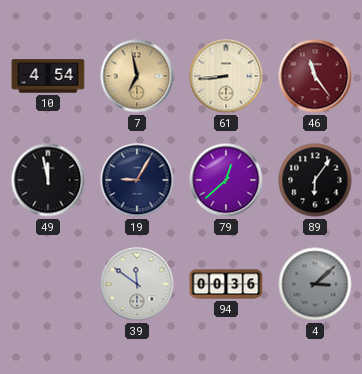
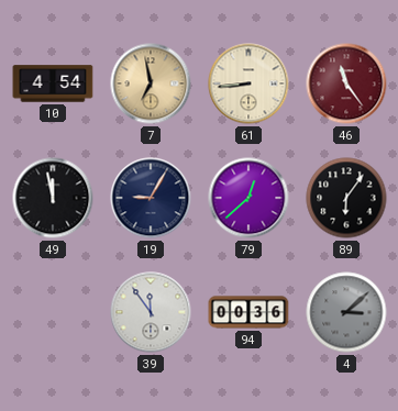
39: 11:51 -> 11:54 (151, 312)
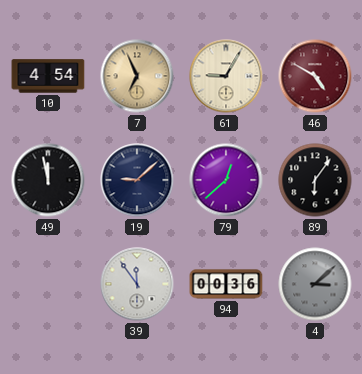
7: 6:58 -> 6:56 (137, 76)
61: 8:44 -> 9:05 (226, 76)
46: 11:24 -> 4:50 (315, 76)
19: 9:05 -> 9:08 (137, 180)
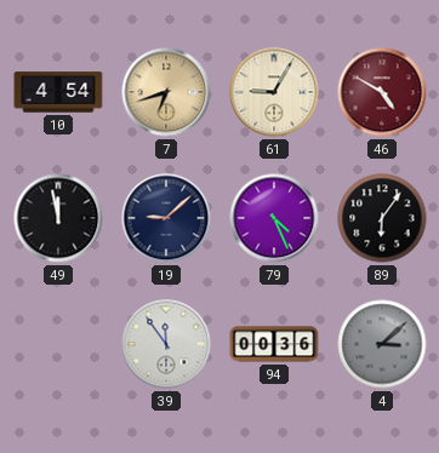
7: 6:56 -> 6:42 (166, 92)
79: 12:38 -> 4:26 (274, 218)
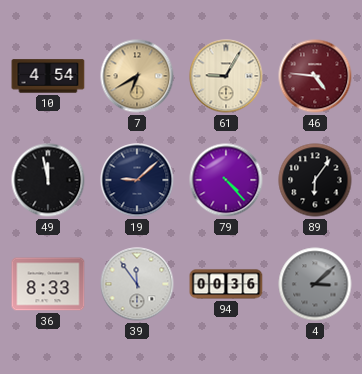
7: 6:42 -> 6:40 (137, 76)
46: 4:50 -> 4:46 (315, 76)
79: 4:26 -> 4:23 (226, 180)
36: none -> 8:33 (48, 284)
